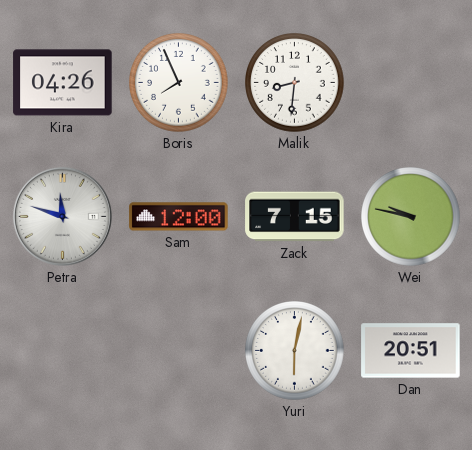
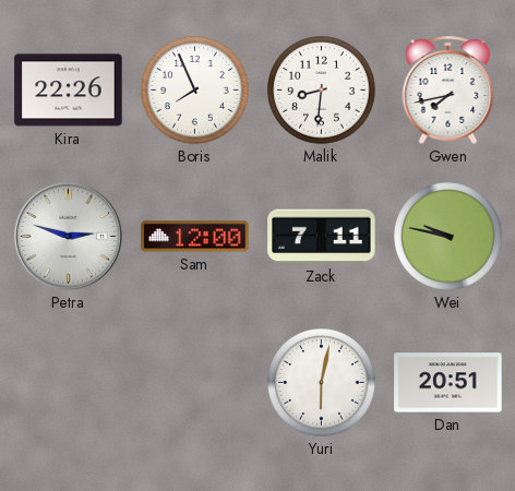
Kira: 04:26 -> 22:26 (69, 91)
Gwen: none -> 7:43 (448, 89)
Petra: 11:48 -> 2:48 (68, 236)
Zack: 7:15 -> 7:11 (322, 237)
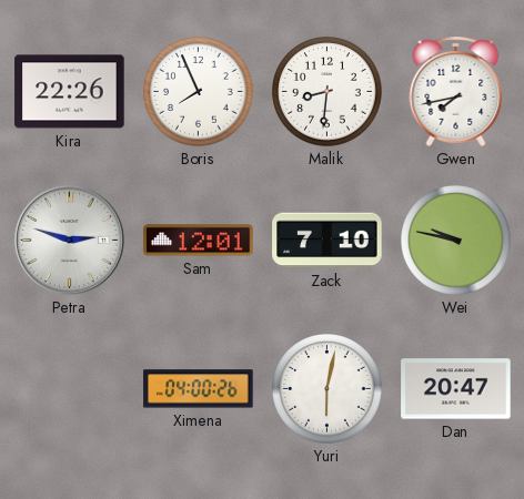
Sam: 12:00 -> 12:01 (199, 241)
Zack: 7:11 -> 7:10 (327, 241)
Ximena: none -> 04:00 (199, 389)
Dan: 20:51 -> 20:47 (456, 389)
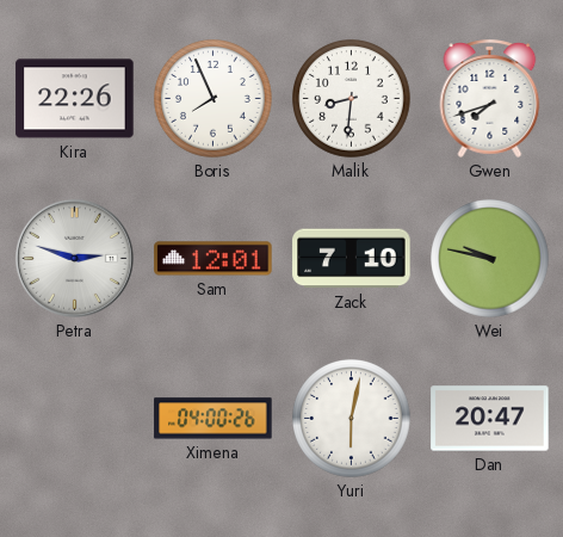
Gwen: 7:43 -> 7:42 (490, 98)
